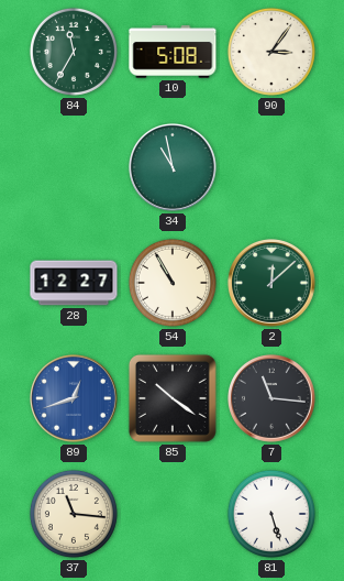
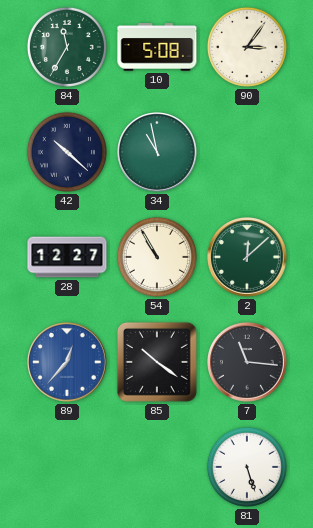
42: none -> 10:22 (67, 152)
89: 12:42 -> 12:37 (68, 363)
37: 11:16 -> none (74, 514)
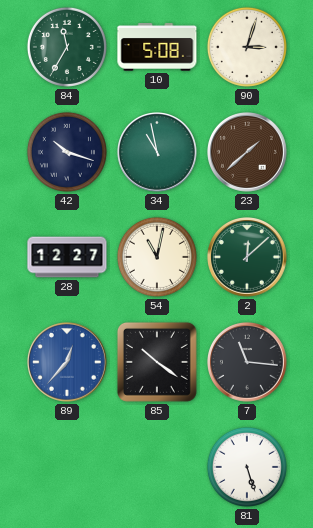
90: 3:06 -> 3:03 (247, 47)
42: 10:22 -> 10:18 (67, 152)
23: none -> 1:38 (248, 153)
54: 10:55 -> 11:02 (157, 257)
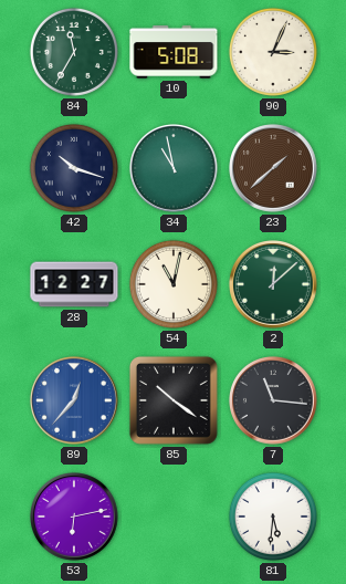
90: 3:03 -> 3:04 (273, 52)
53: none -> 6:13 (75, 518)
81: 5:27 -> 5:31 (273, 517)
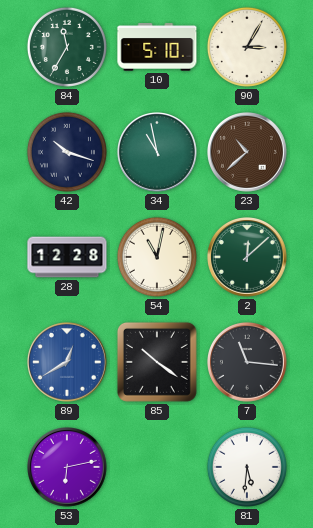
10: 5:08 -> 5:10 (157, 47)
90: 3:04 -> 3:05 (247, 47)
23: 1:38 -> 10:38 (248, 153)
28: 12:27 -> 12:28 (67, 257)
89: 12:37 -> 12:40 (68, 363)
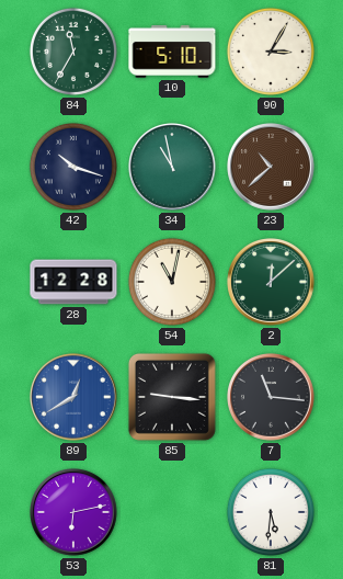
85: 10:21 -> 9:16 (172, 397)
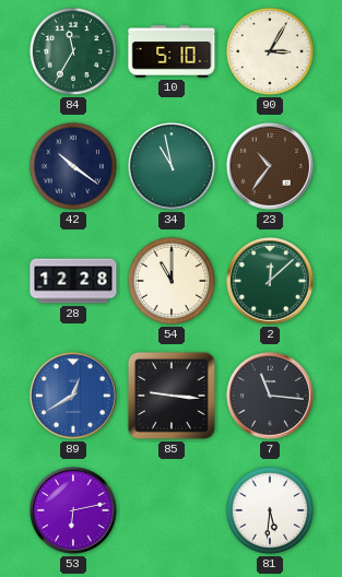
42: 10:18 -> 10:21 (73, 166)
23: 10:38 -> 10:36 (271, 167)
54: 11:02 -> 11:00 (172, 281)
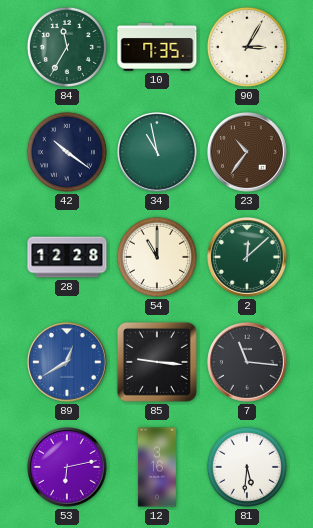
10: 5:10 -> 7:35 (157, 47)
12: none -> 3:16 (157, 467)
